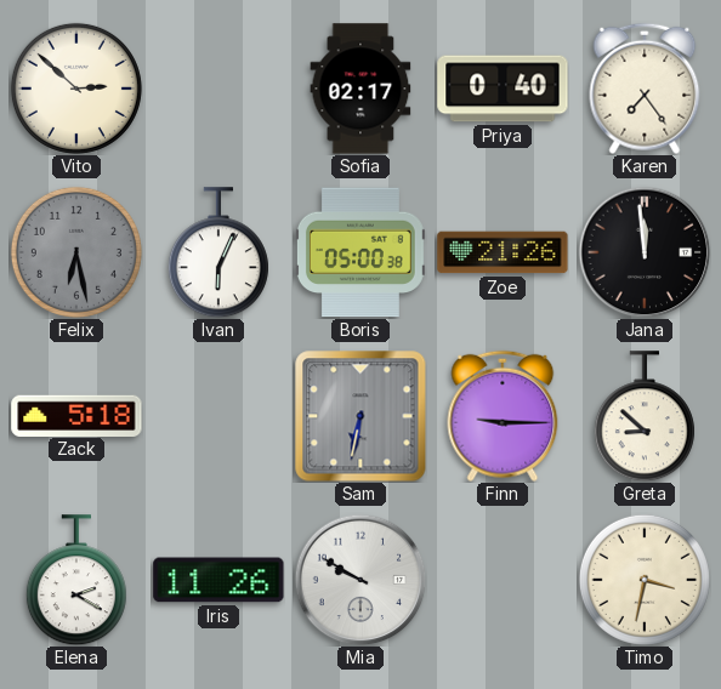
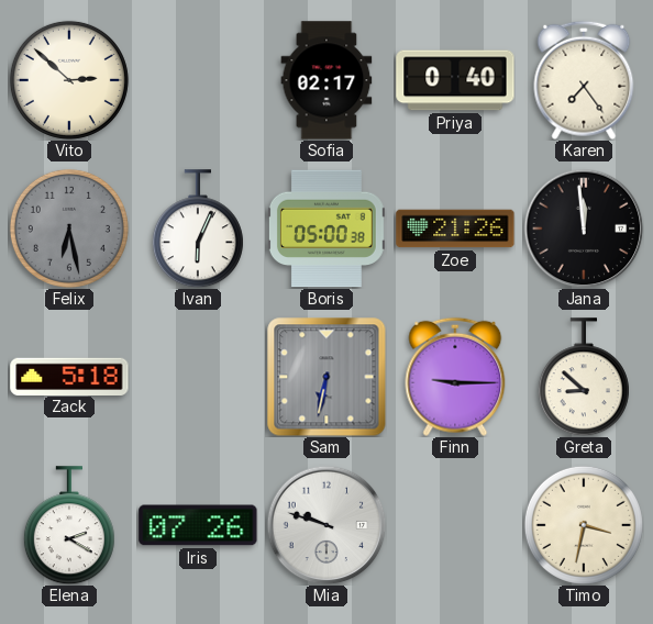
Iris: 11:26 -> 07:26 (198, 525)
Mia: 9:50 -> 9:48 (326, 525)
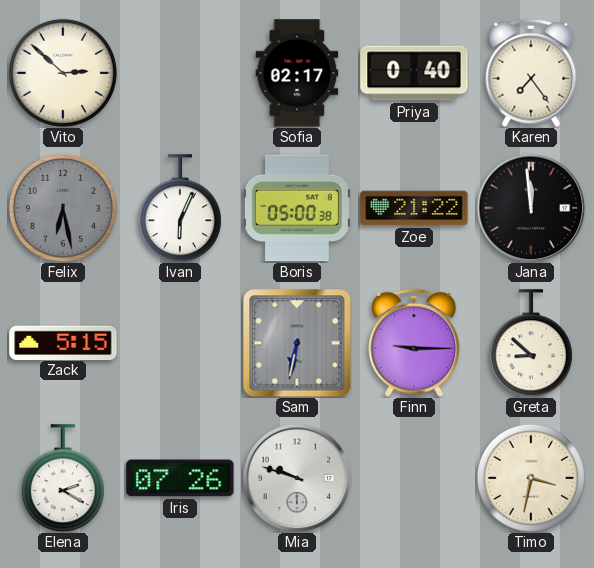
Zoe: 21:26 -> 21:22 (414, 208)
Zack: 5:18 -> 5:15 (63, 342)
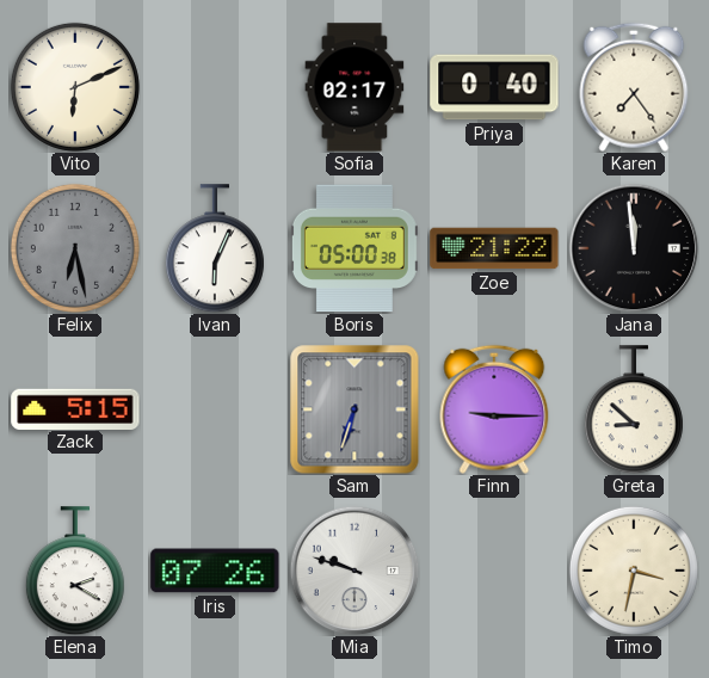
Vito: 2:52 -> 6:11 (75, 87)
Sam: 6:32 -> 6:33 (354, 409)
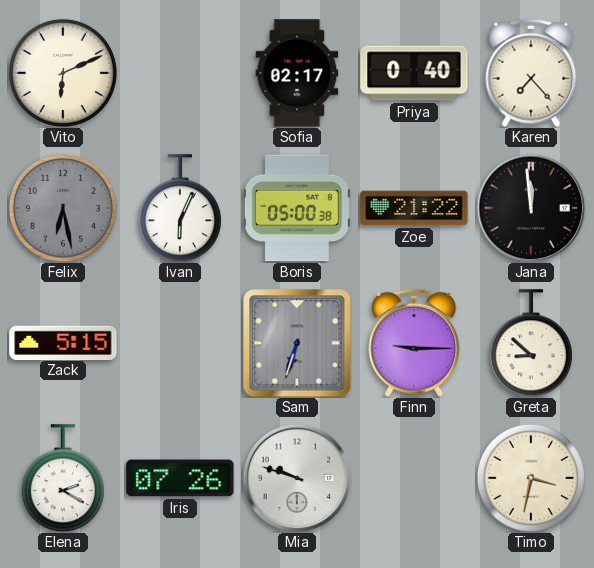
Karen: 7:24 -> 7:23 (531, 73)
